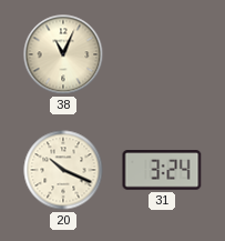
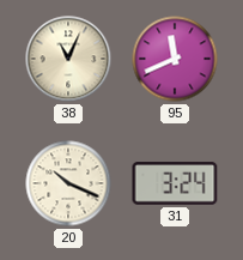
95: none -> 11:41 (175, 59)
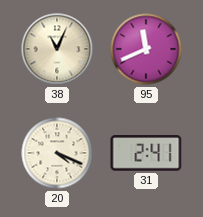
20: 10:19 -> 4:19 (57, 153)
31: 3:24 -> 2:41 (146, 153)
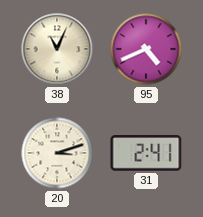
95: 11:41 -> 4:41 (146, 49)
20: 4:19 -> 3:12 (57, 153)
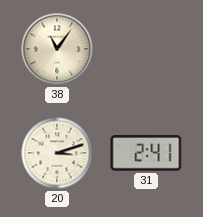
38: 11:04 -> 11:06 (57, 49)
95: 4:41 -> none (146, 49)
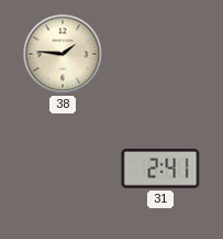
38: 11:06 -> 1:46 (63, 54)
20: 3:12 -> none (57, 153)
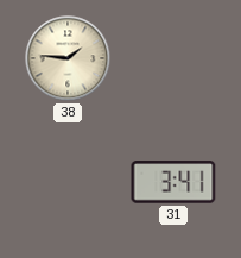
31: 2:41 -> 3:41 (173, 182)
